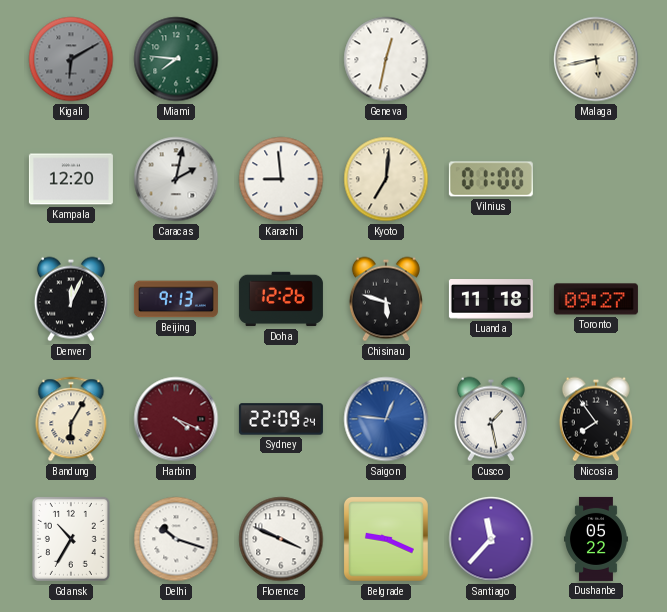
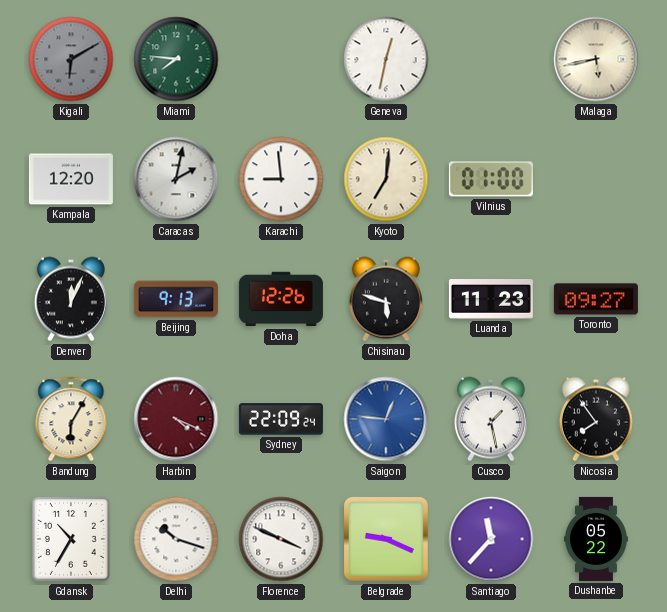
Luanda: 11:18 -> 11:23 (491, 299)
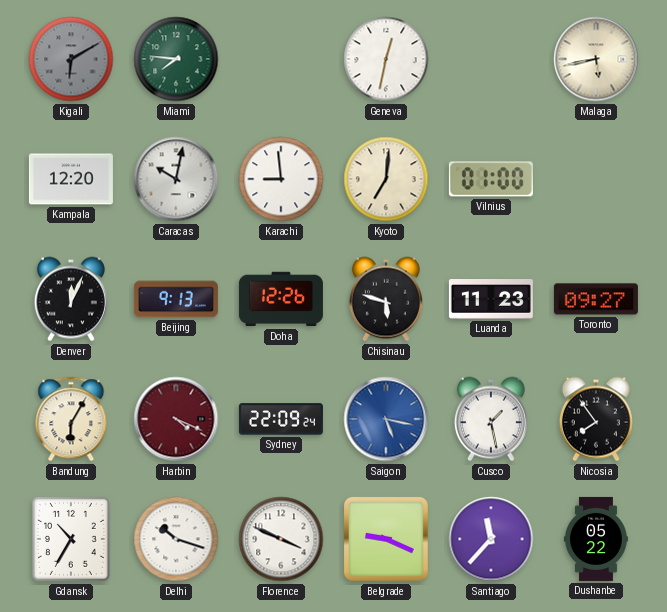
Caracas: 2:02 -> 10:02 (176, 179)
Saigon: 12:46 -> 5:17 (386, 419)
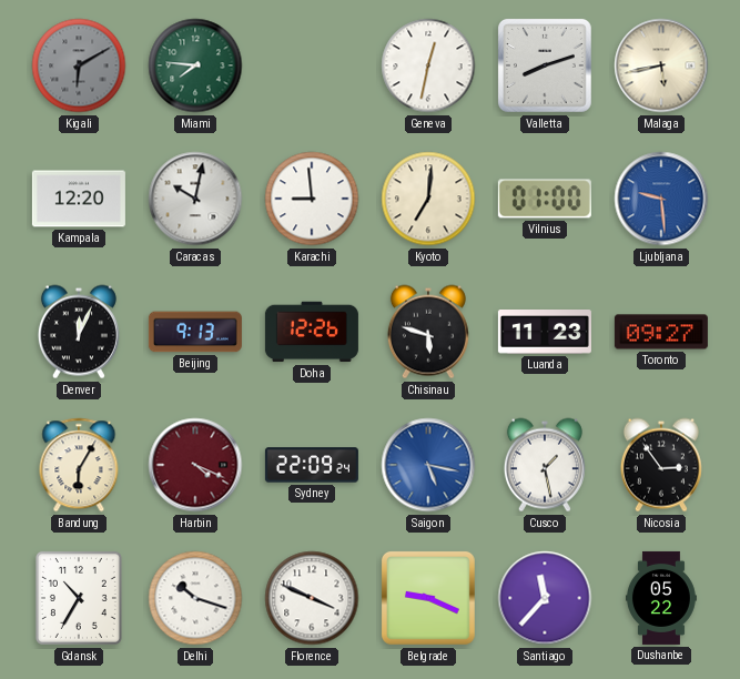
Valletta: none -> 8:12 (545, 65)
Ljubljana: none -> 9:29 (661, 199)
Nicosia: 7:54 -> 2:54 (661, 465)
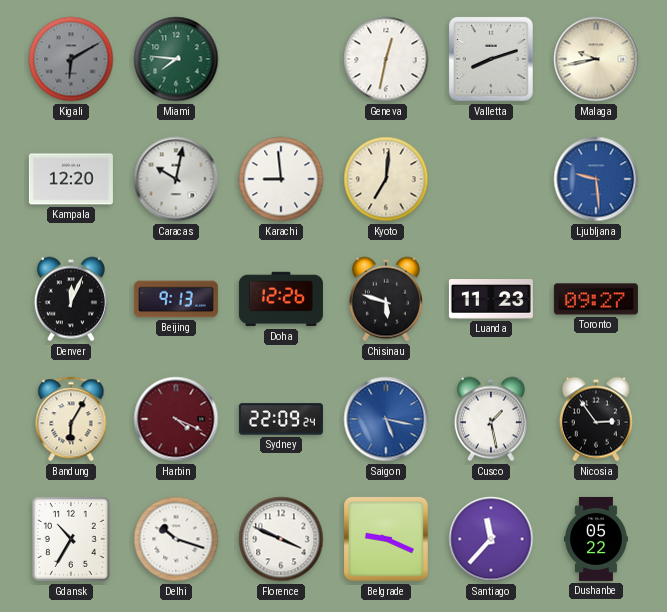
Malaga: 5:43 -> 9:43 (596, 59)
Vilnius: 01:00 -> none (545, 199)
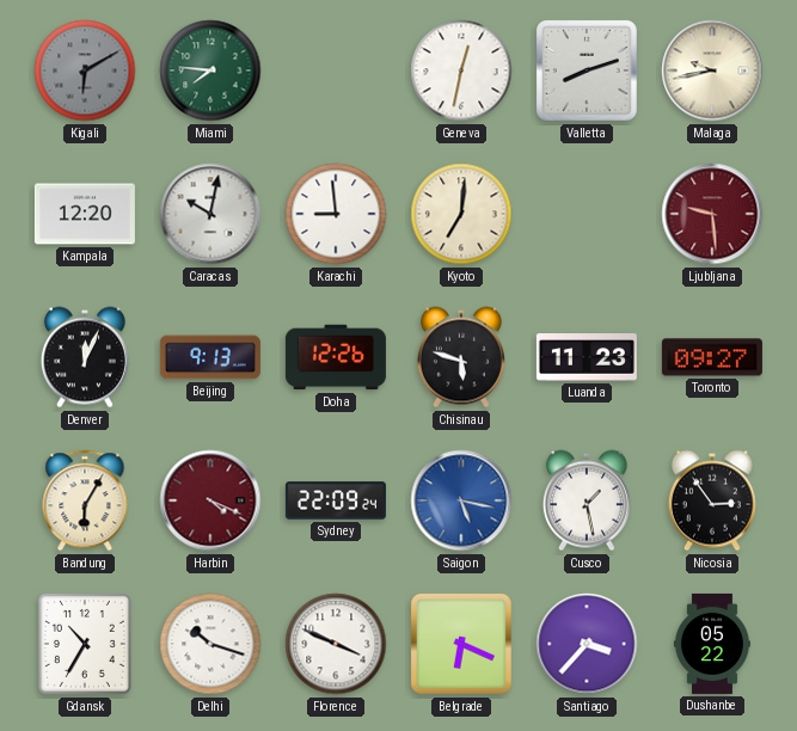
Ljubljana dial: blue -> burgundy (712, 214)
Belgrade: 9:19 -> 6:19 (461, 644)
Santiago: 11:37 -> 3:37 (587, 644)
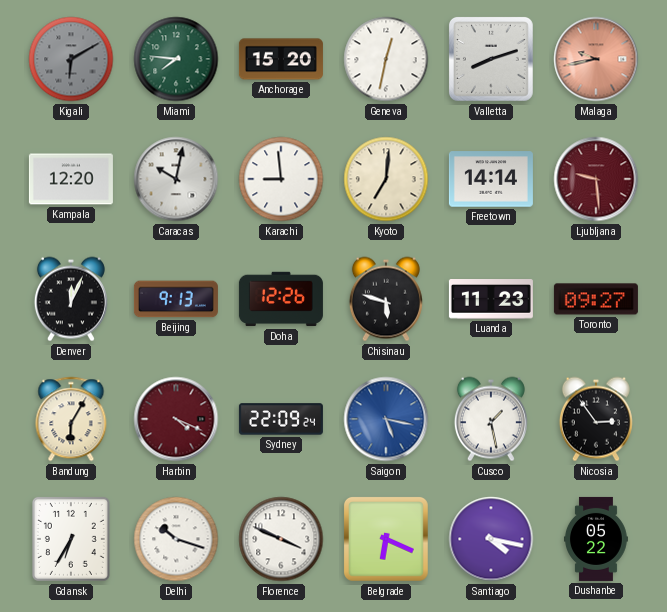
Anchorage: none -> 15:20 (281, 59)
Malaga dial: cream -> salmon (596, 59)
Freetown: none -> 14:14 (491, 179)
Gdansk: 10:35 -> 6:35 (71, 539)
Santiago: 3:37 -> 4:17 (491, 539)
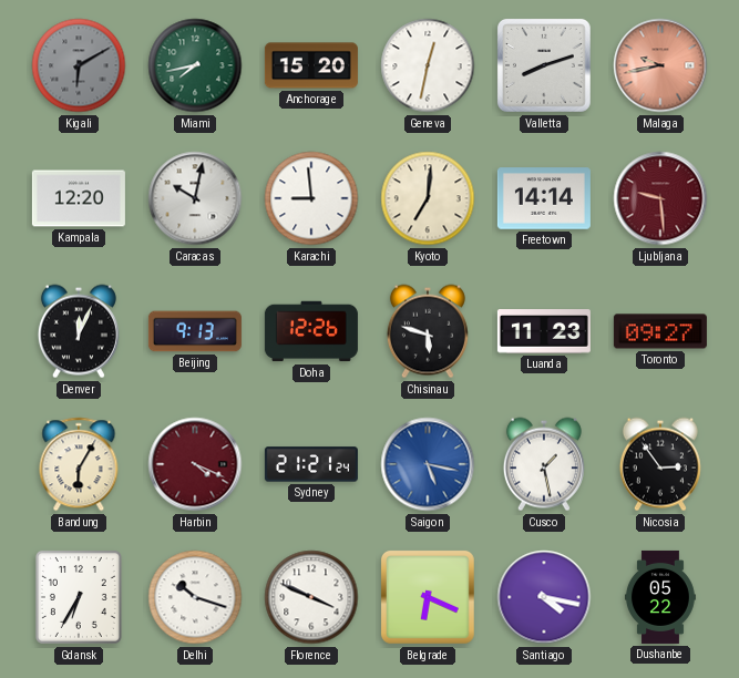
Miami: 7:46 -> 7:43 (195, 65)
Sydney: 22:09 -> 21:21 (311, 464)
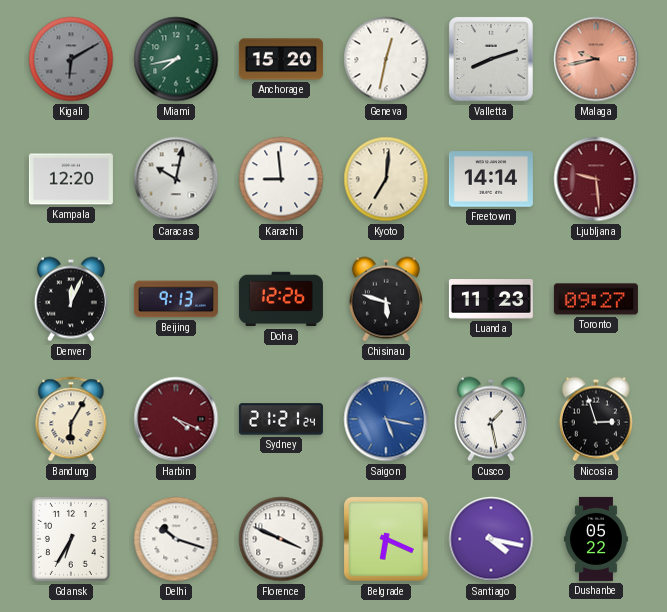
Nicosia: 2:54 -> 2:57 (596, 419)
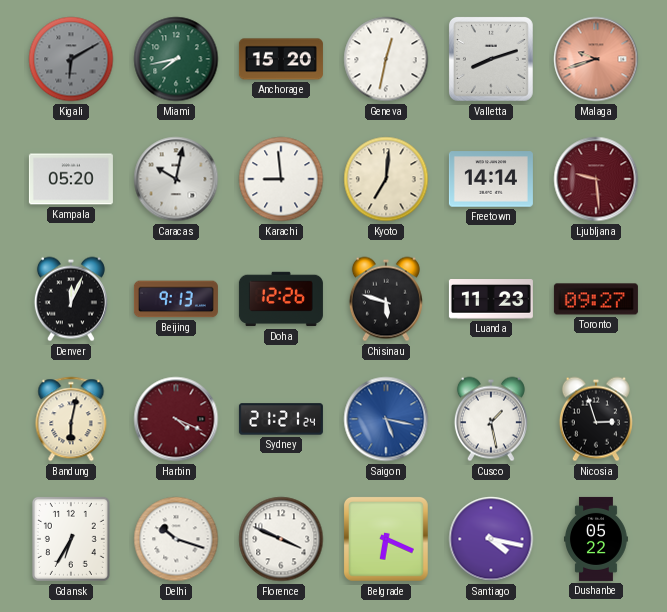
Malaga: 9:43 -> 9:42 (596, 59)
Kampala: 12:20 -> 05:20 (71, 179)
Bandung: 6:05 -> 6:02 (71, 419)
